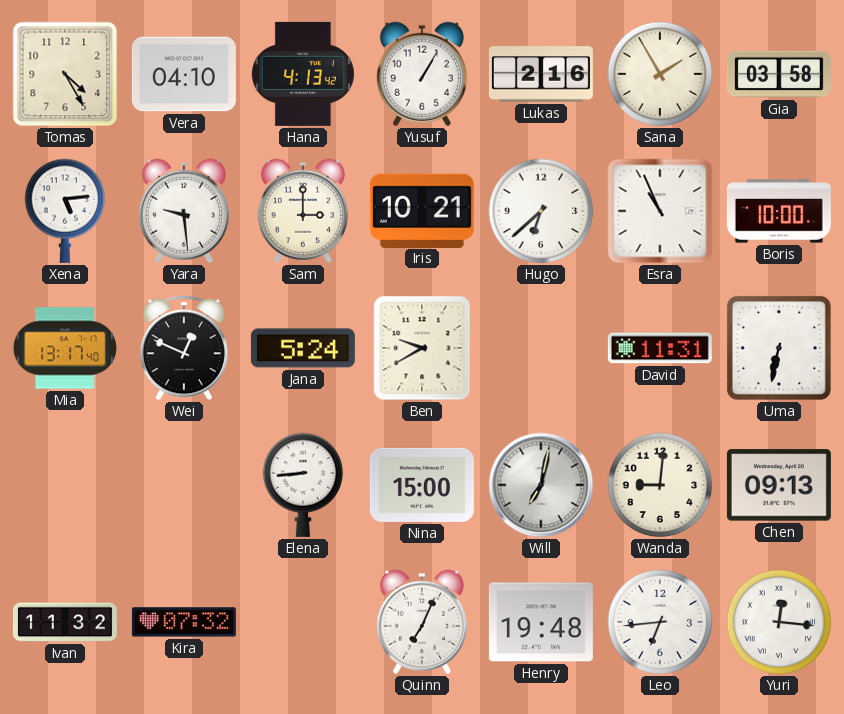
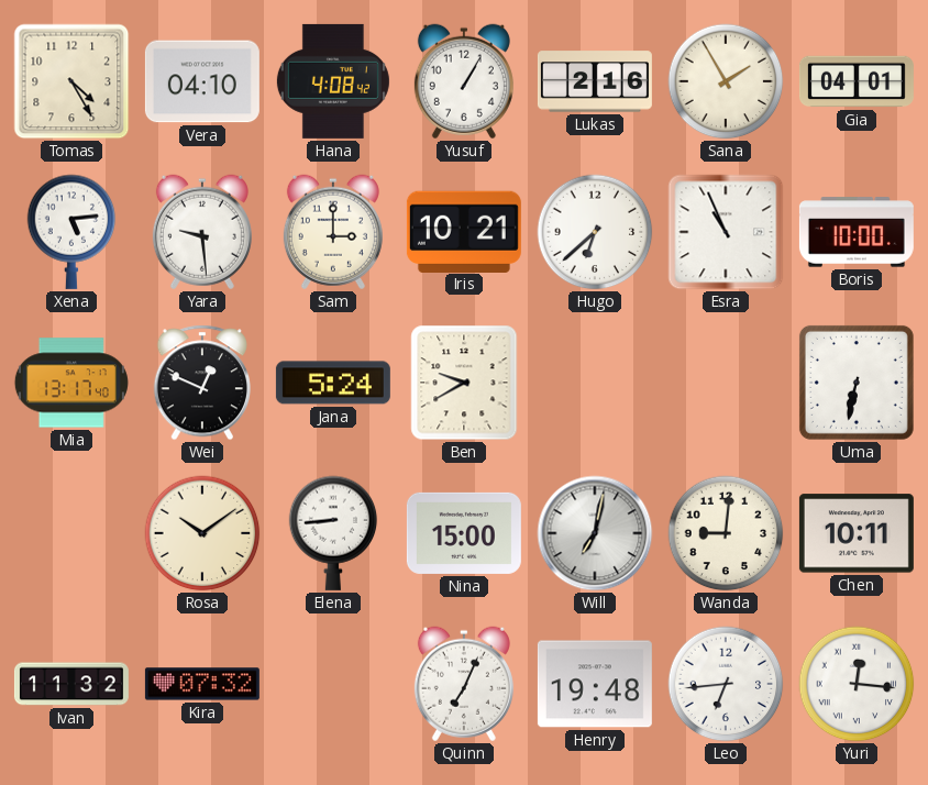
Hana: 4:13 -> 4:08 (333, 81)
Gia: 03:58 -> 04:01 (857, 81)
David: 11:31 -> none (660, 348)
Rosa: none -> 10:09 (202, 533)
Chen: 09:13 -> 10:11 (857, 533)
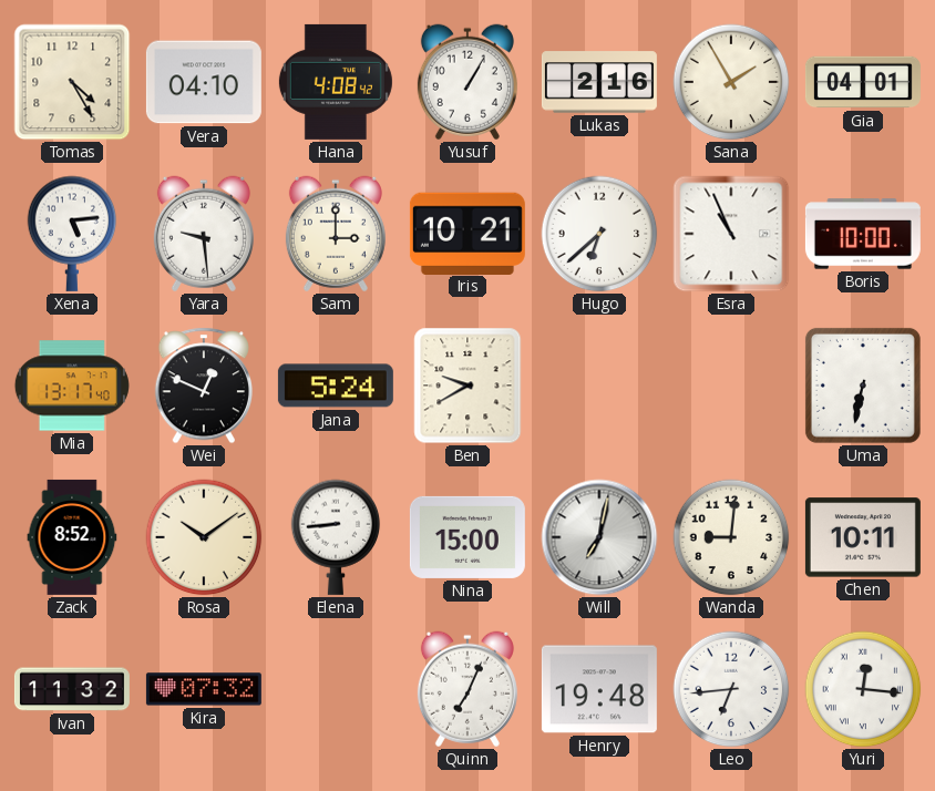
Zack: none -> 8:52 (72, 537)
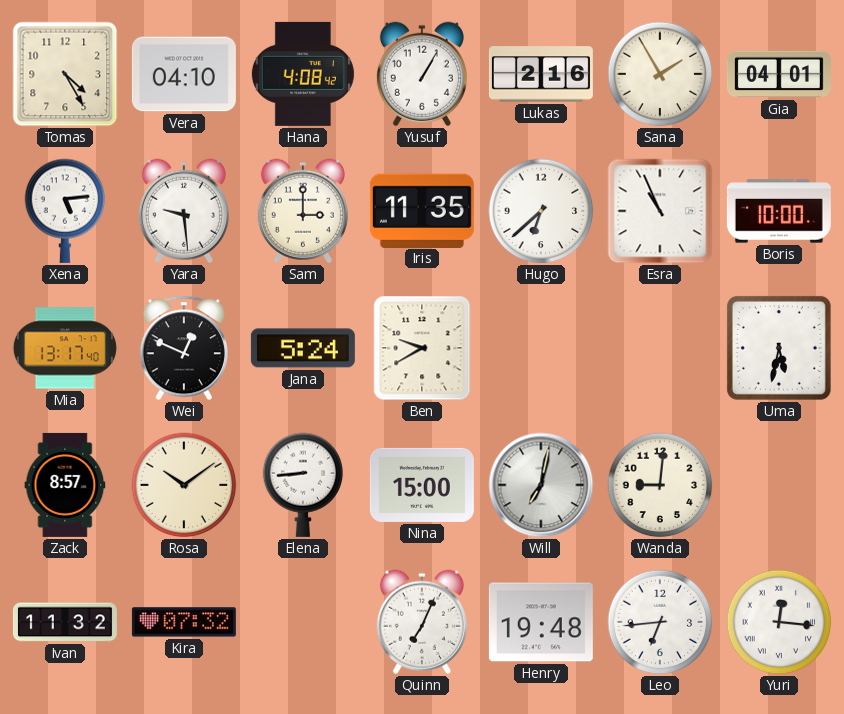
Iris: 10:21 -> 11:35 (422, 210)
Uma: 6:32 -> 5:32 (779, 348)
Zack: 8:52 -> 8:57 (65, 485)
Chen: 10:11 -> none (863, 537)
